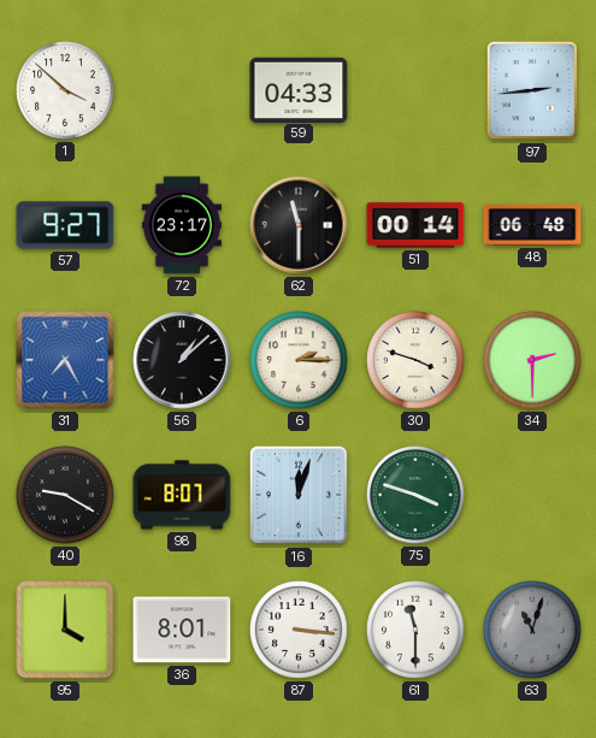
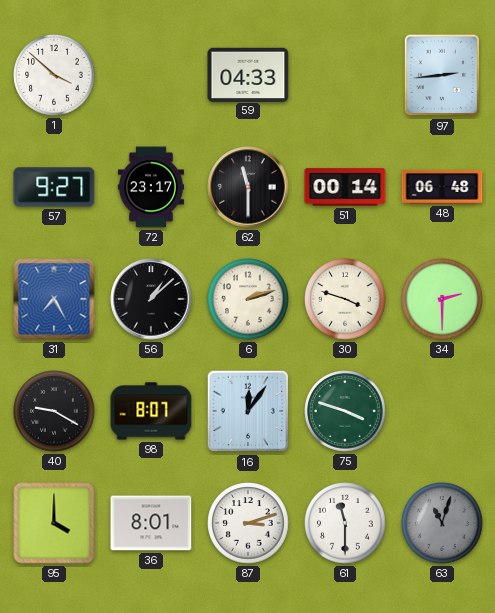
6: 2:15 -> 2:12 (248, 299)
16: 12:03 -> 12:06 (248, 411)
87: 3:16 -> 3:12 (248, 523)
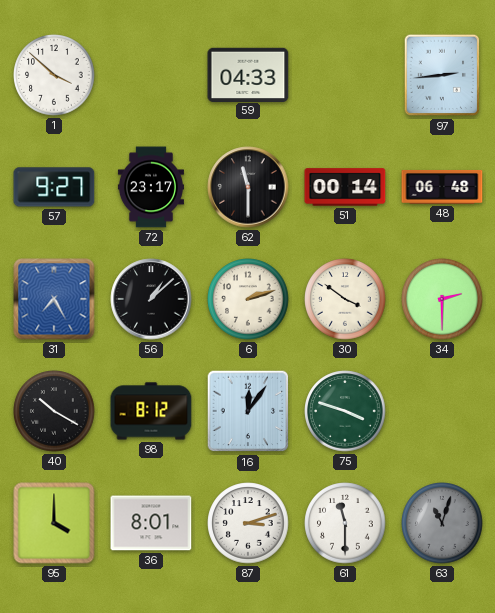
30: 3:48 -> 3:51 (345, 299)
40: 9:20 -> 10:20 (54, 411)
98: 8:07 -> 8:12 (151, 411)
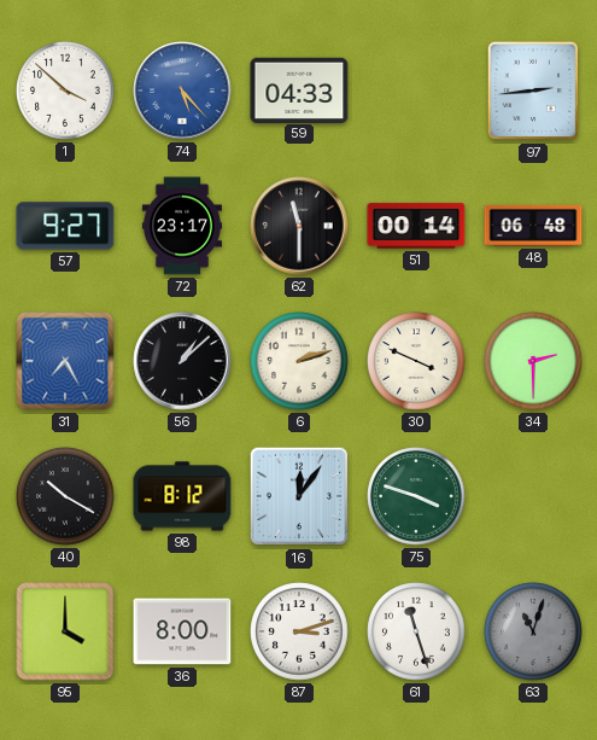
74: none -> 5:23 (182, 91)
30: 3:51 -> 3:49 (416, 361)
36: 8:01 -> 8:00 (182, 631)
61: 11:30 -> 11:27 (416, 631)
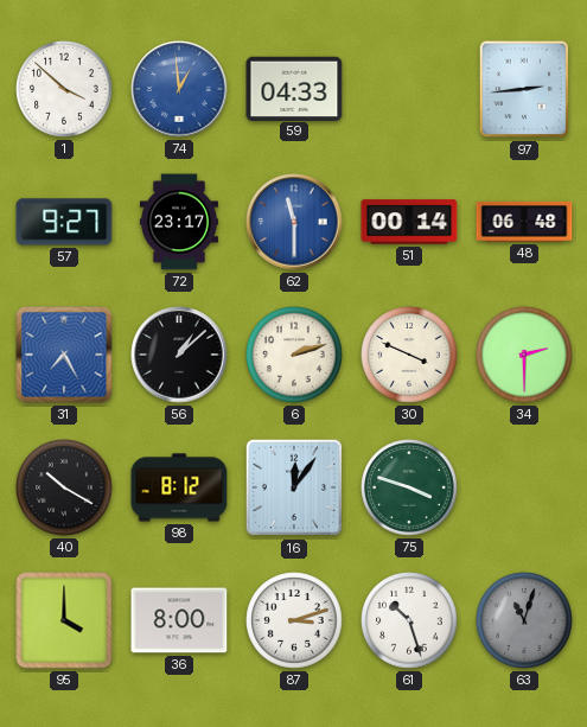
74: 5:23 -> 12:59 (179, 89)
62 dial: black -> blue (294, 222)
61: 11:27 -> 10:27 (409, 620)
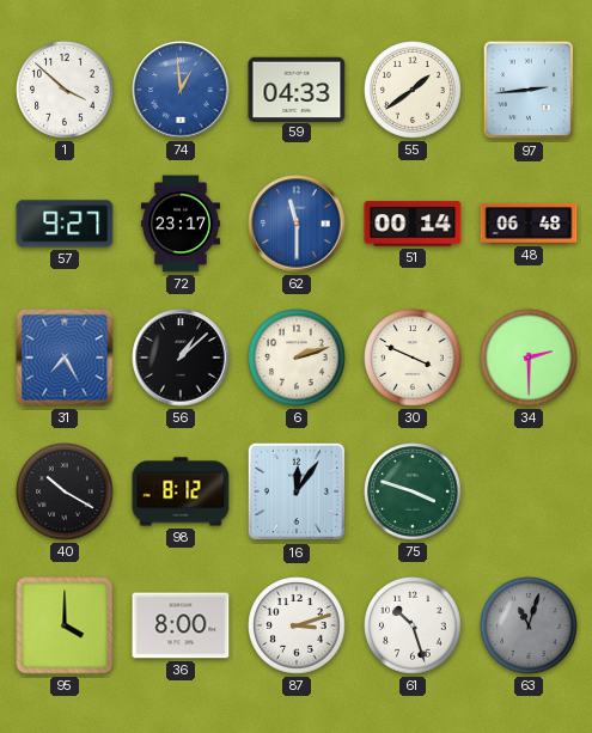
55: none -> 1:39 (413, 90)
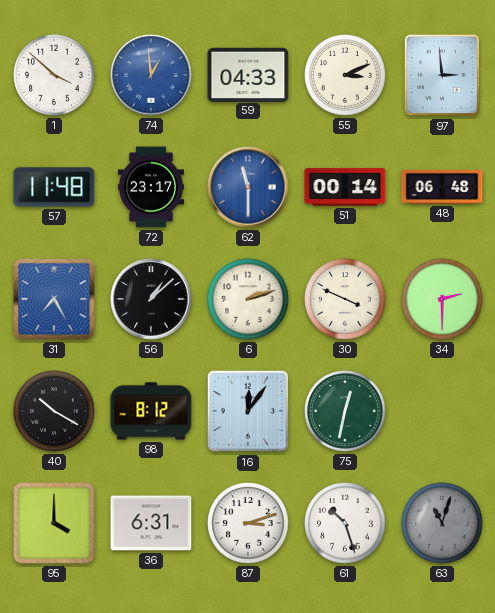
55: 1:39 -> 3:11 (345, 75)
97: 2:44 -> 2:59 (441, 75)
57: 9:27 -> 11:48 (54, 187)
75: 3:48 -> 12:32 (345, 411)
36: 8:00 -> 6:31 (151, 523)
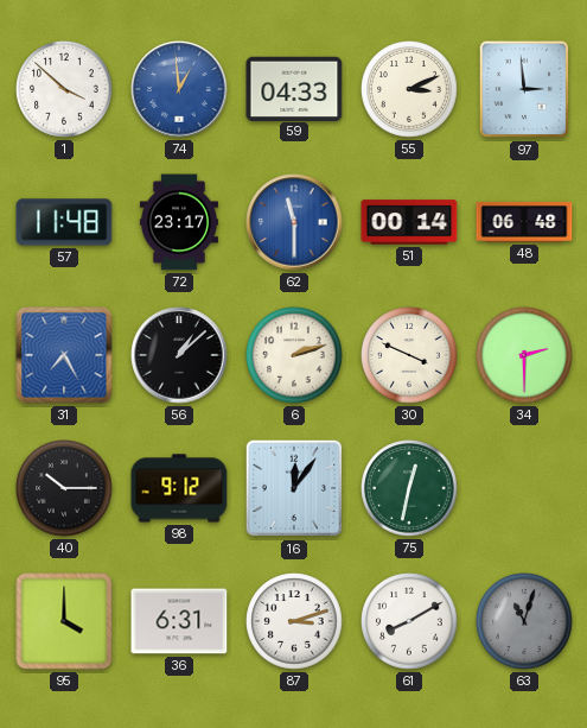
40: 10:20 -> 10:15 (64, 488)
98: 8:12 -> 9:12 (179, 488)
61: 10:27 -> 8:10 (409, 621)
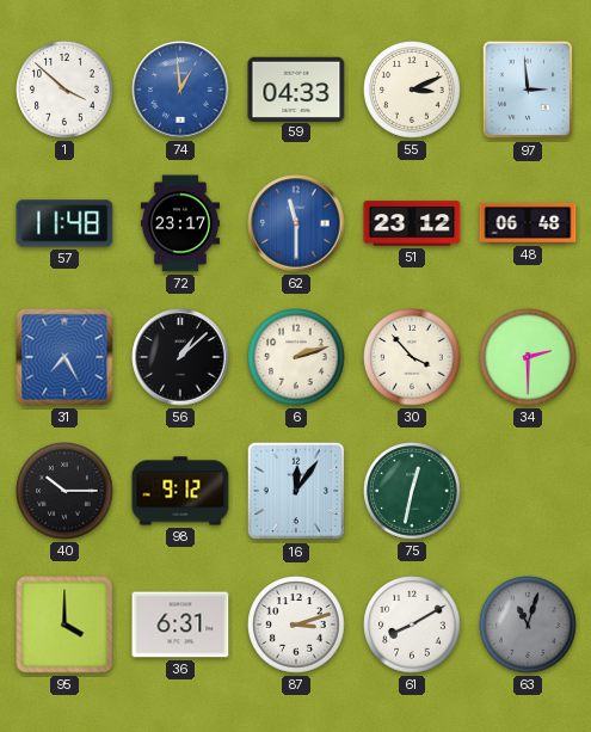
51: 00:14 -> 23:12 (412, 223)
30: 3:49 -> 3:53 (412, 357)
